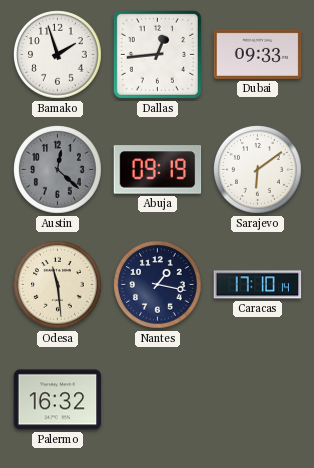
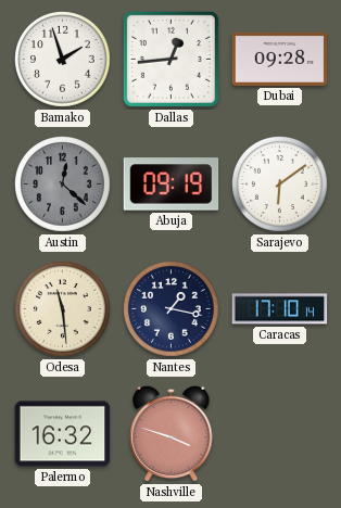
Dubai: 09:33 -> 09:28 (280, 59)
Nashville: none -> 3:48 (172, 433)
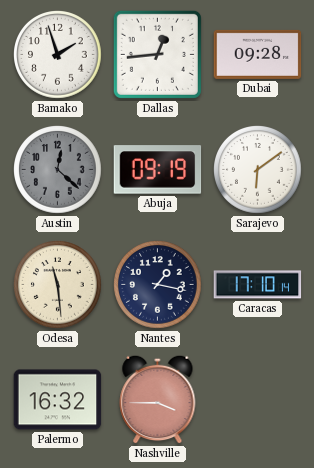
Nashville: 3:48 -> 3:45 (158, 399)
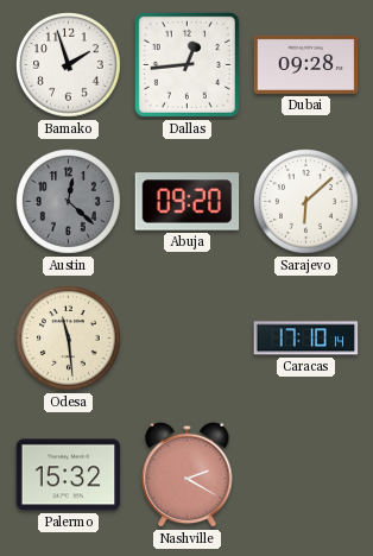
Abuja: 09:19 -> 09:20 (188, 202)
Sarajevo: 6:09 -> 6:08 (306, 202)
Nantes: 1:17 -> none (158, 285)
Palermo: 16:32 -> 15:32 (69, 475)
Nashville: 3:45 -> 2:20 (188, 474)
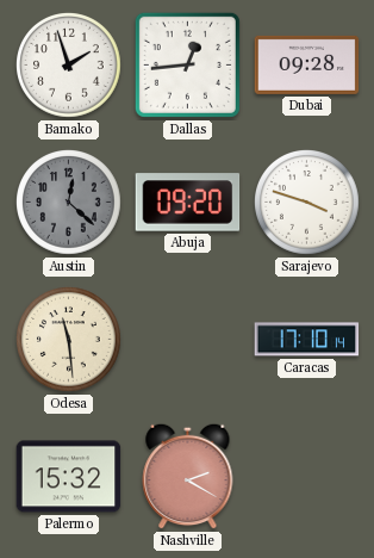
Sarajevo: 6:08 -> 3:48 (307, 203)
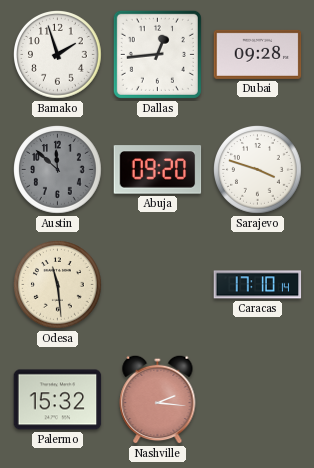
Austin: 12:22 -> 11:52 (58, 170)
Nashville: 2:20 -> 2:16 (158, 399)
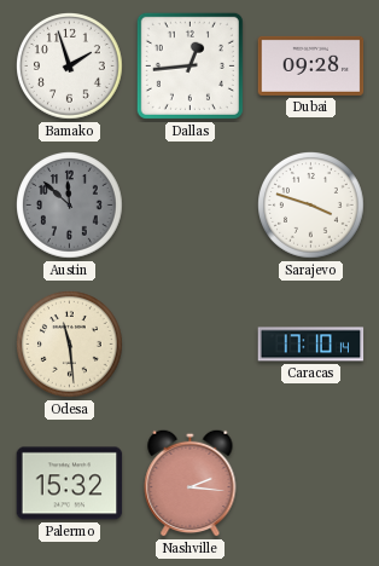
Abuja: 09:20 -> none (158, 170)
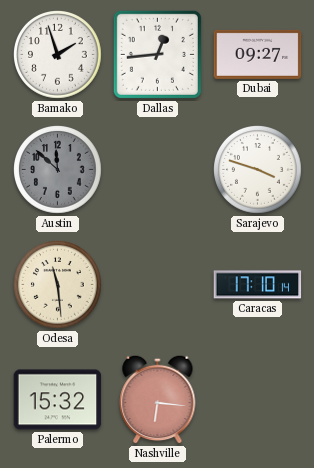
Dubai: 09:28 -> 09:27 (258, 54)
Nashville: 2:16 -> 6:16 (158, 399)
